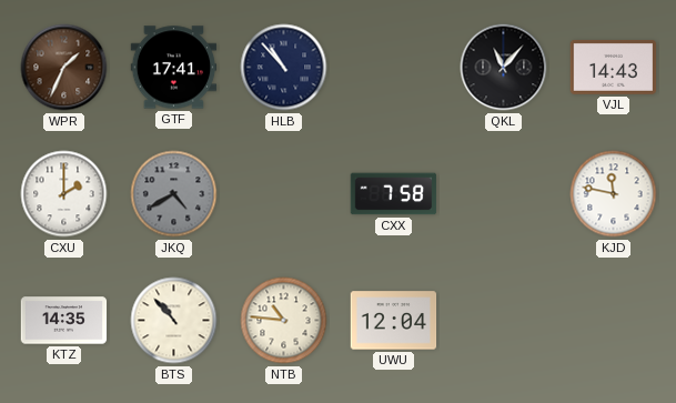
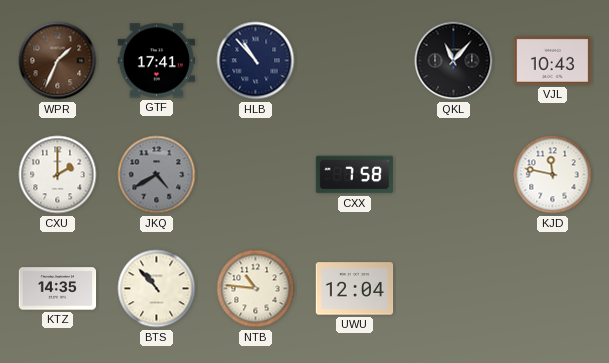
VJL: 14:43 -> 10:43 (553, 60)
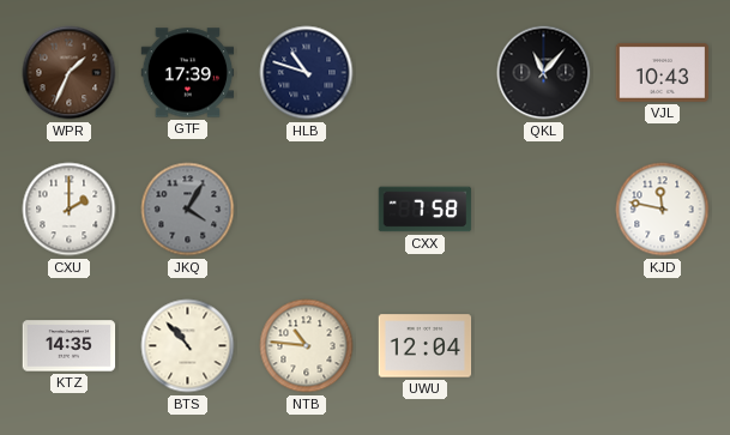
GTF: 17:41 -> 17:39 (188, 73)
HLB: 10:53 -> 10:48 (307, 73)
JKQ: 4:40 -> 4:05 (188, 210)
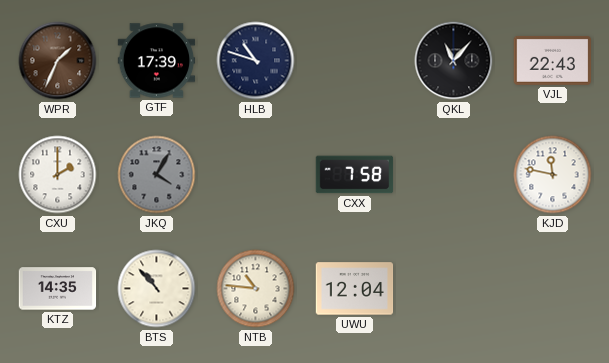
VJL: 10:43 -> 22:43 (553, 60)
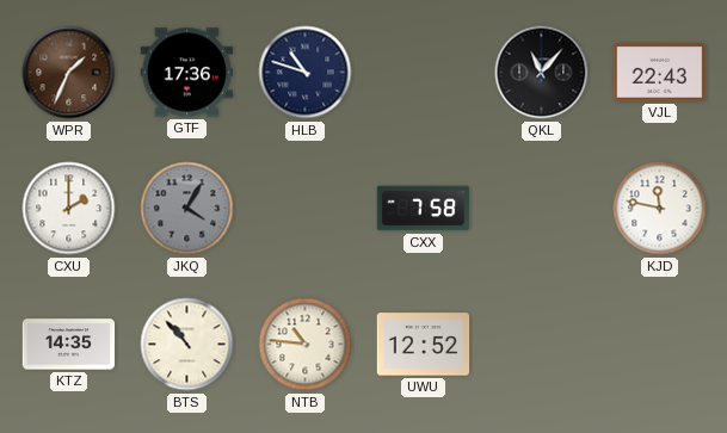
GTF: 17:39 -> 17:36 (187, 73)
UWU: 12:04 -> 12:52 (424, 345)
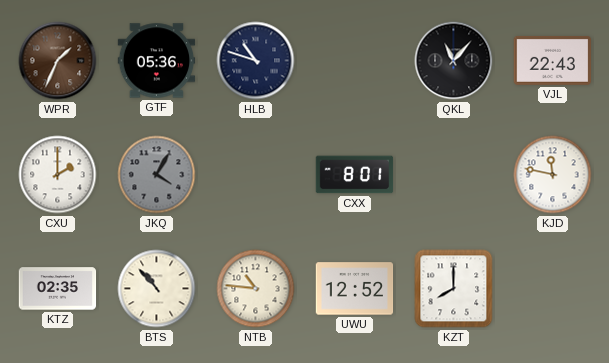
GTF: 17:36 -> 05:36 (157, 61)
CXX: 7:58 -> 8:01 (355, 175)
KTZ: 14:35 -> 02:35 (58, 289)
KZT: none -> 8:00 (454, 289)
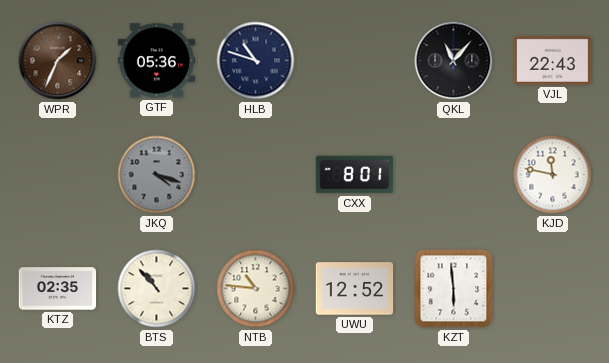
CXU: 2:00 -> none (58, 175)
JKQ: 4:05 -> 4:18 (157, 175)
KZT: 8:00 -> 5:59 (454, 289)
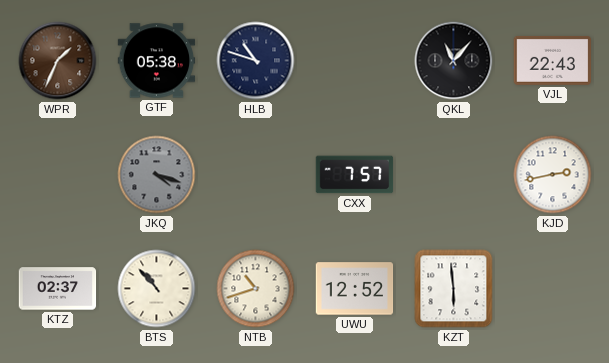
GTF: 05:36 -> 05:38 (157, 61)
CXX: 8:01 -> 7:57 (355, 175)
KJD: 11:47 -> 2:43 (553, 175)
KTZ: 02:35 -> 02:37 (58, 289)
NTB: 10:46 -> 10:42 (256, 289)
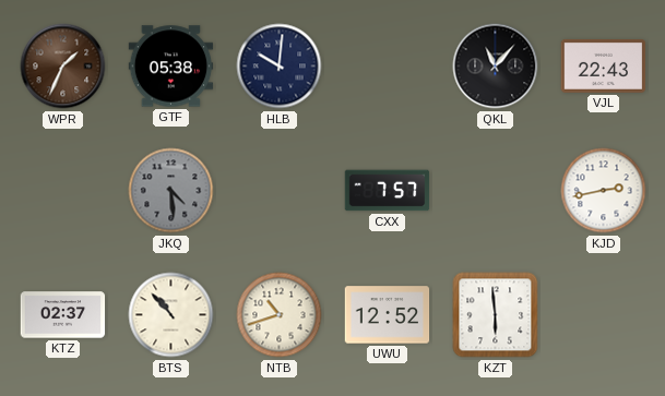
HLB: 10:48 -> 10:01 (280, 67)
JKQ: 4:18 -> 4:29 (171, 191)
